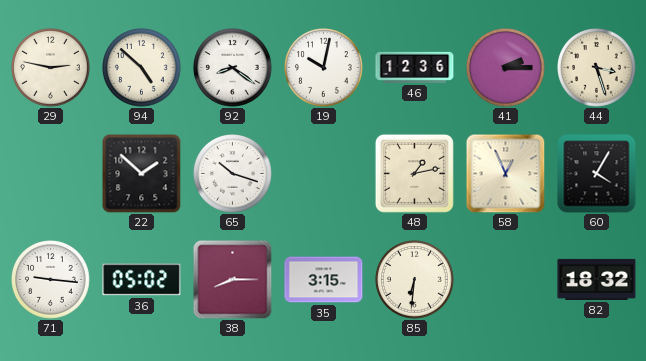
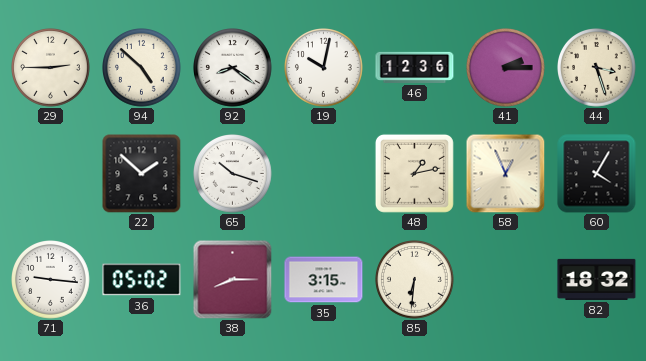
29: 2:47 -> 2:45 (51, 68)
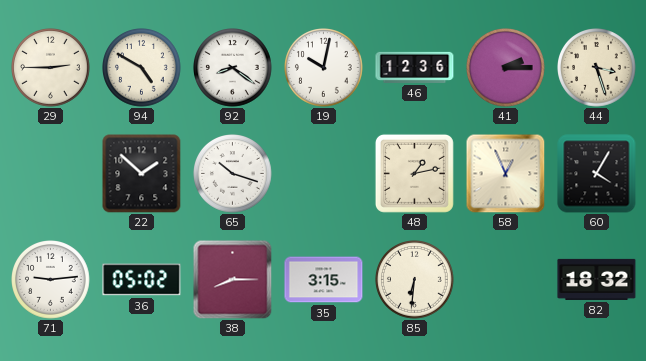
94: 4:52 -> 4:50 (142, 68)
71: 9:16 -> 9:14 (51, 280)
